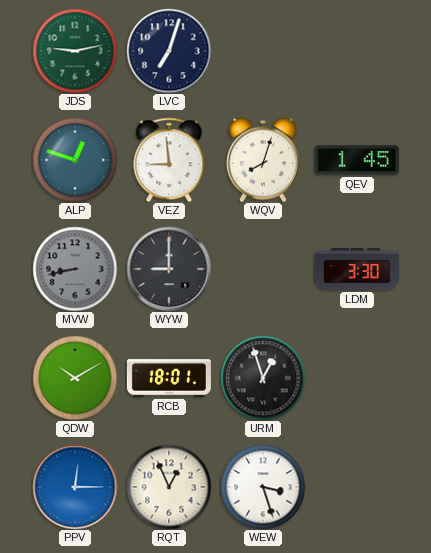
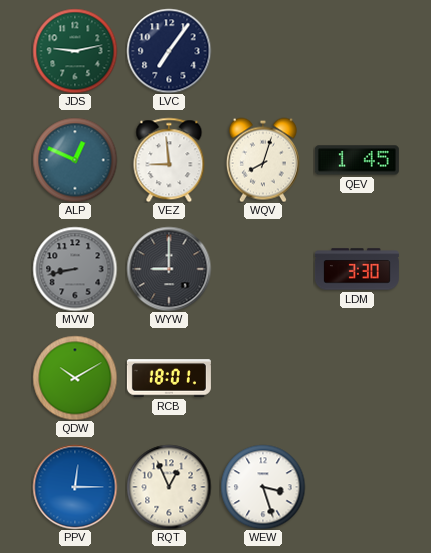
LVC: 7:03 -> 7:06 (169, 51)
ALP: 12:48 -> 12:49 (75, 160)
URM: 12:57 -> none (263, 378)
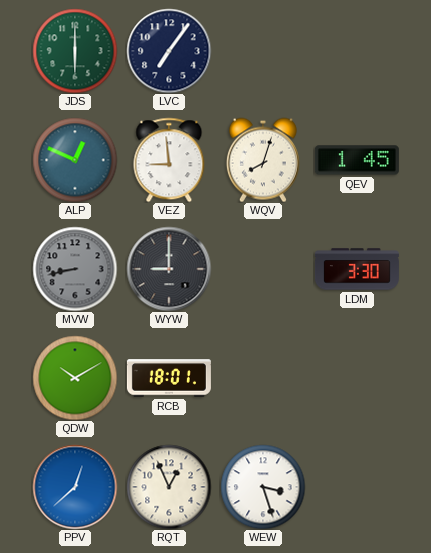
JDS: 9:13 -> 6:00 (75, 51)
PPV: 12:15 -> 12:38 (75, 487)
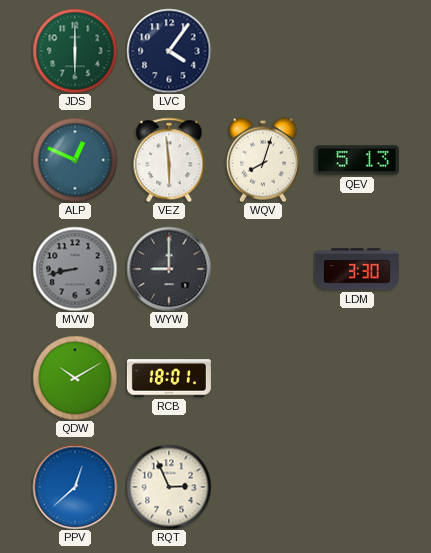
LVC: 7:06 -> 4:06 (169, 51)
VEZ: 8:59 -> 5:59 (169, 160)
QEV: 1:45 -> 5:13 (357, 160)
RQT: 12:56 -> 2:56 (169, 487)
WEW: 3:27 -> none (263, 487)
